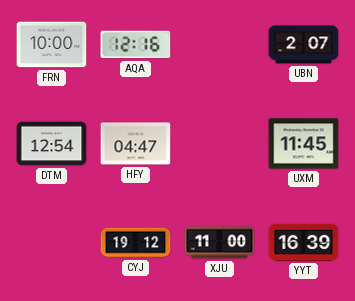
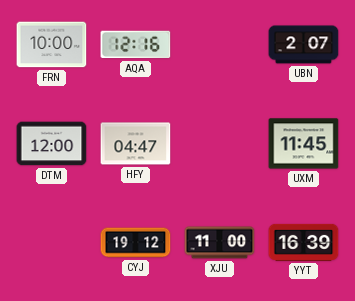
DTM: 12:54 -> 12:00 (52, 144)
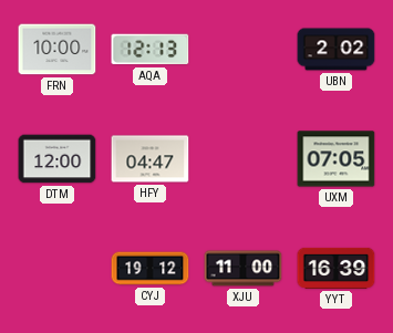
AQA: 12:16 -> 12:13 (151, 50)
UBN: 2:07 -> 2:02 (337, 50)
UXM: 11:45 -> 07:05 (337, 159)
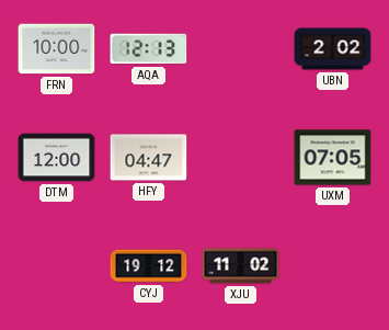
XJU: 11:00 -> 11:02 (241, 266)
YYT: 16:39 -> none (337, 268)
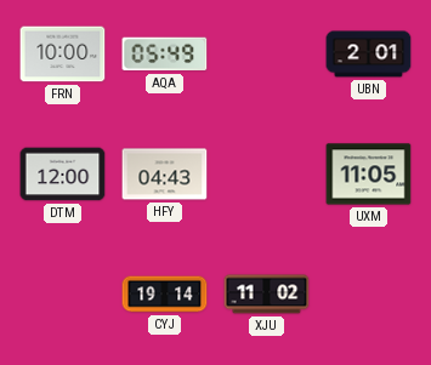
AQA: 12:13 -> 05:49 (165, 55)
UBN: 2:02 -> 2:01 (369, 55)
HFY: 04:47 -> 04:43 (165, 175)
UXM: 07:05 -> 11:05 (369, 175)
CYJ: 19:12 -> 19:14 (165, 295)
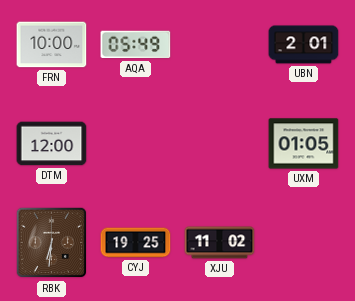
HFY: 04:43 -> none (165, 175)
UXM: 11:05 -> 01:05 (304, 144)
RBK: none -> 6:31 (52, 243)
CYJ: 19:14 -> 19:25 (136, 243)
